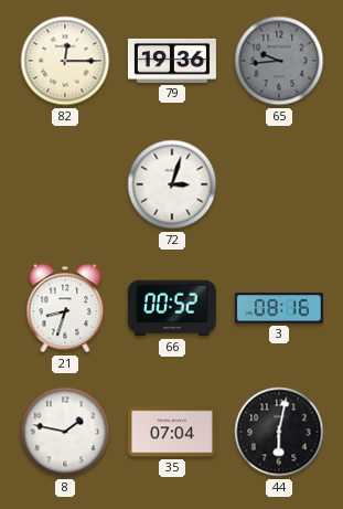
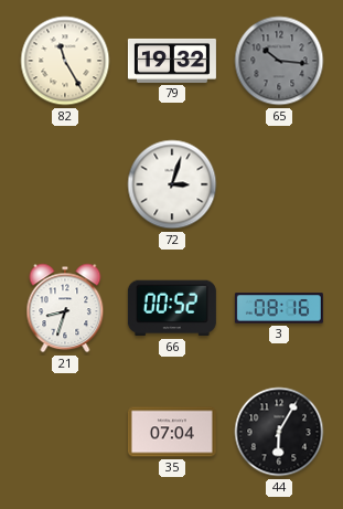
82: 12:15 -> 11:25 (65, 61)
79: 19:36 -> 19:32 (172, 61)
65: 9:44 -> 10:16 (279, 61)
8: 1:47 -> none (65, 432)
44: 6:02 -> 6:05 (279, 432)
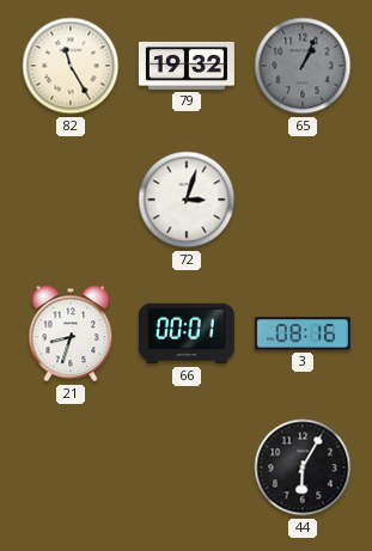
65: 10:16 -> 1:04 (303, 66)
66: 00:52 -> 00:01 (187, 333)
35: 07:04 -> none (172, 432)
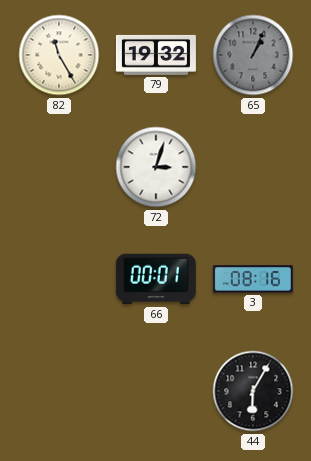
21: 8:33 -> none (71, 333)
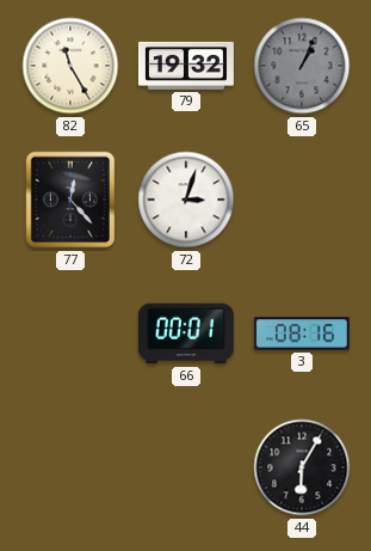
77: none -> 12:23 (70, 200)
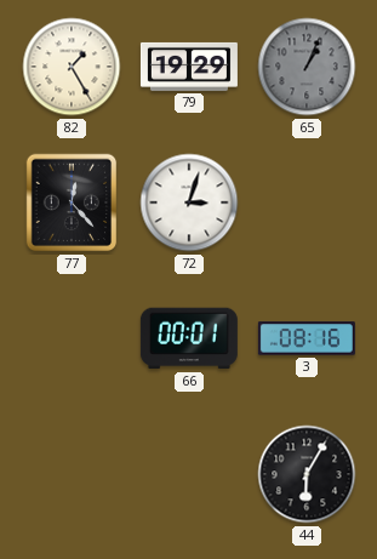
82: 11:25 -> 1:25 (72, 67)
79: 19:32 -> 19:29 (189, 67)
